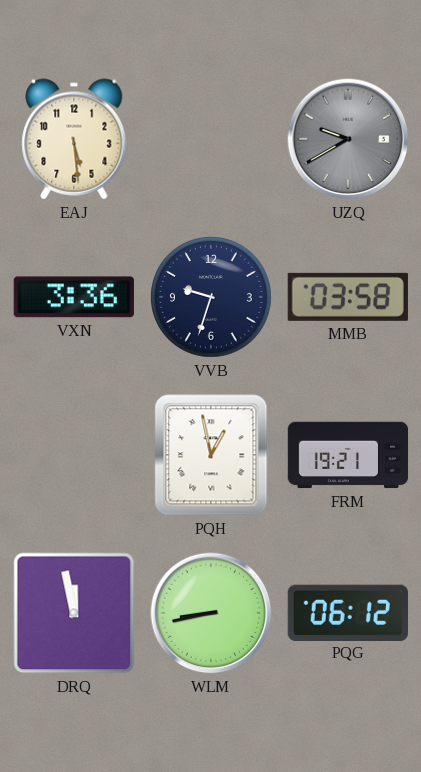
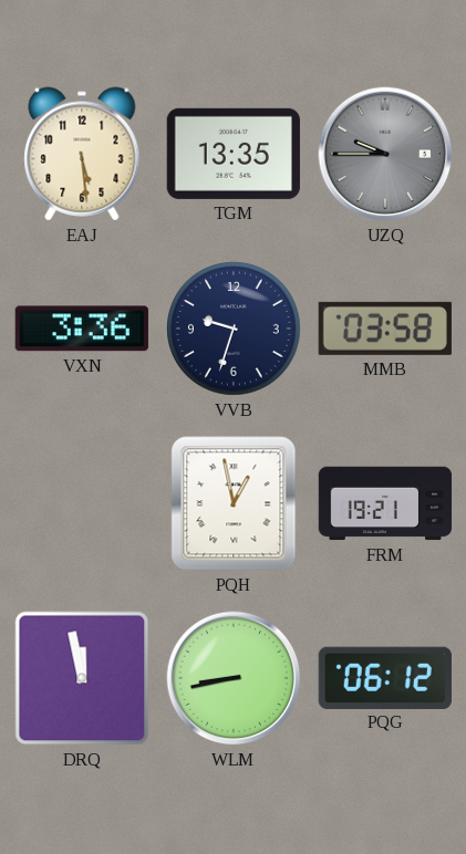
TGM: none -> 13:35 (234, 154)
UZQ: 9:40 -> 9:45 (385, 154)
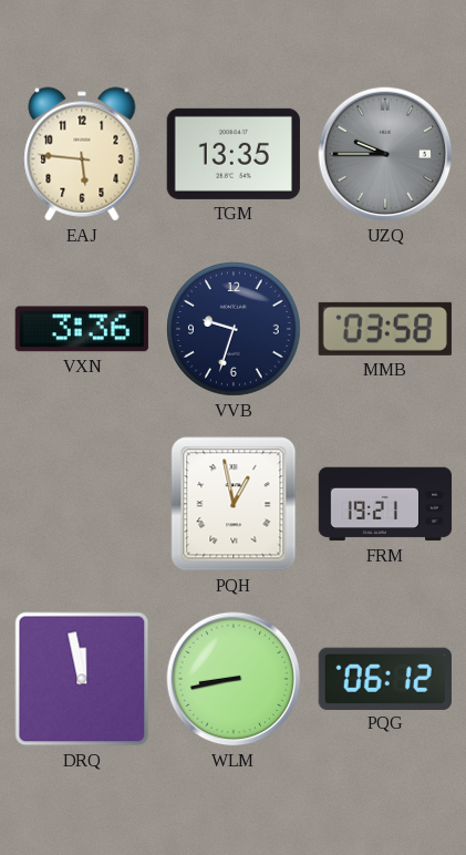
EAJ: 5:29 -> 5:46 (82, 154)
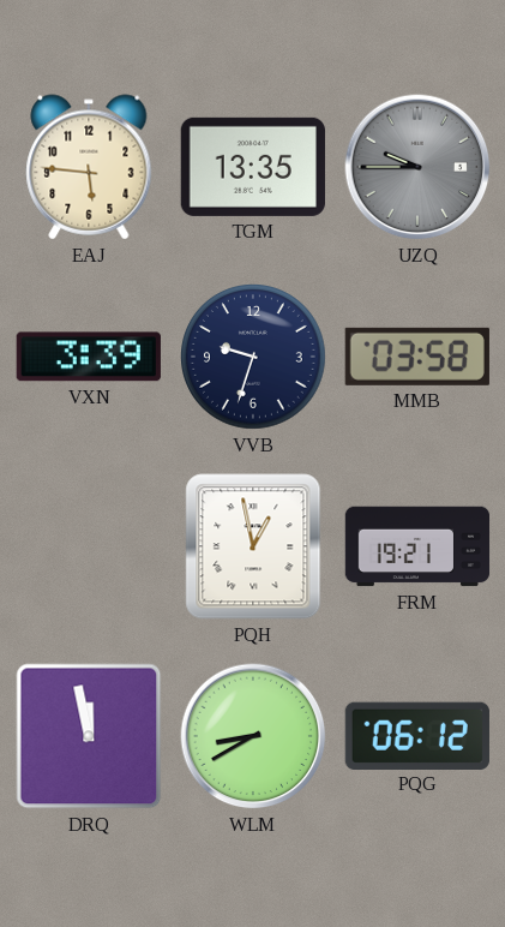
VXN: 3:36 -> 3:39 (89, 357)
WLM: 8:43 -> 8:40 (253, 736)
